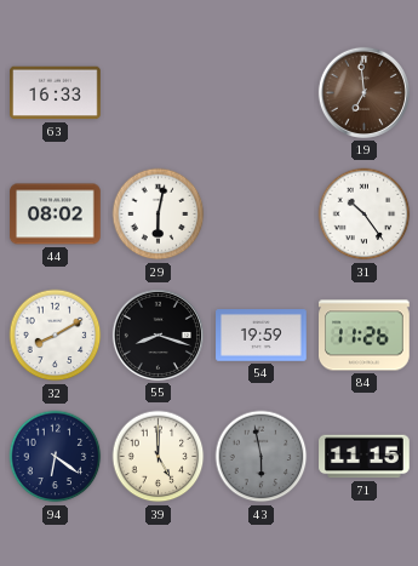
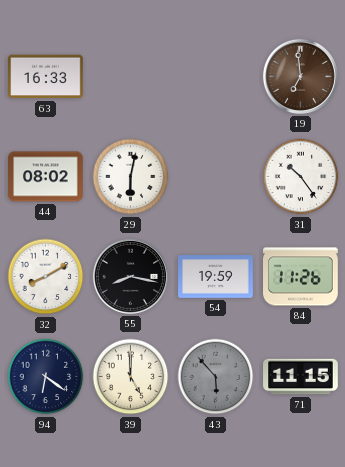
55: 8:18 -> 8:17 (130, 276)
43: 5:58 -> 5:53 (216, 377)
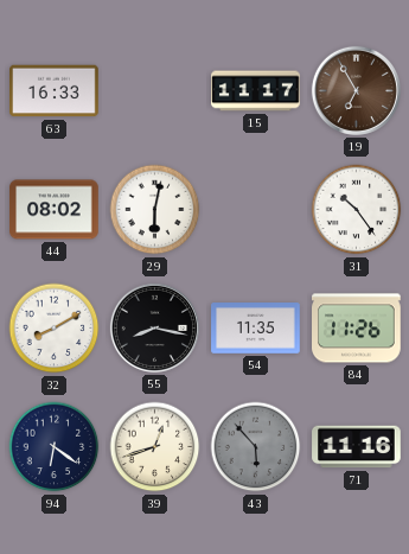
15: none -> 11:17 (256, 91)
19: 6:59 -> 6:55 (356, 90)
54: 19:59 -> 11:35 (256, 329)
39: 5:00 -> 12:42 (155, 447)
71: 11:15 -> 11:16 (357, 447)
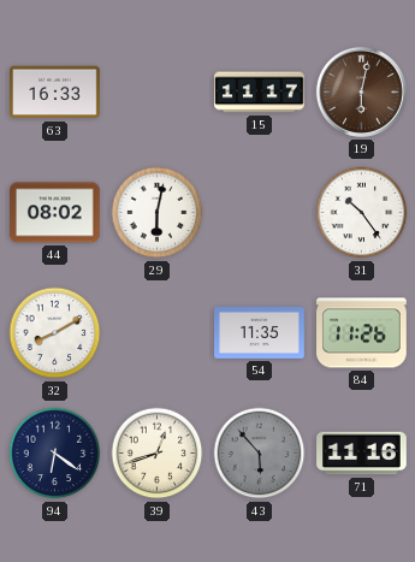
19: 6:55 -> 6:02 (361, 91)
55: 8:17 -> none (154, 327)
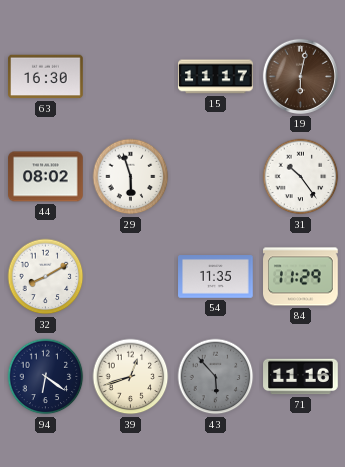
63: 16:33 -> 16:30 (46, 77)
29: 6:02 -> 5:57 (131, 177)
84: 11:26 -> 11:29 (301, 277)
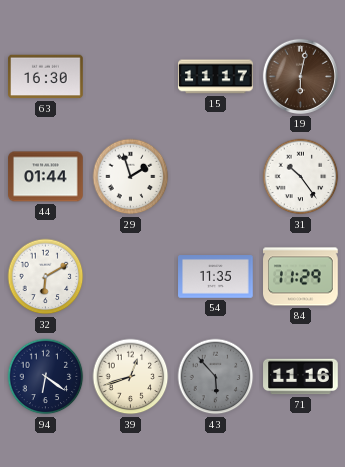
44: 08:02 -> 01:44 (46, 177)
29: 5:57 -> 1:57 (131, 177)
32: 8:10 -> 6:10 (46, 277)
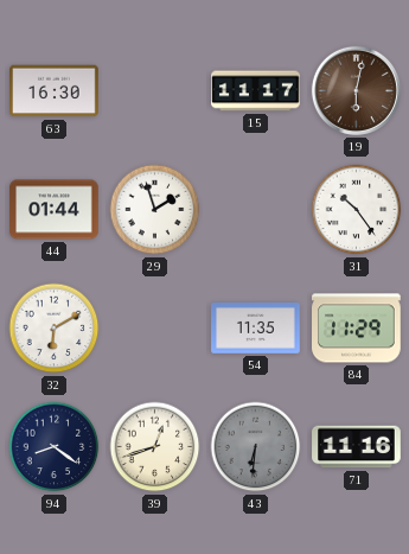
94: 6:21 -> 8:21 (55, 447)
43: 5:53 -> 6:31 (256, 447)
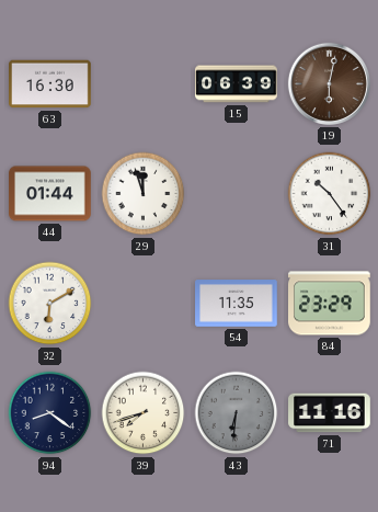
15: 11:17 -> 06:39 (237, 84)
29: 1:57 -> 11:57 (144, 194)
84: 11:29 -> 23:29 (330, 304)
39: 12:42 -> 7:42 (144, 413)
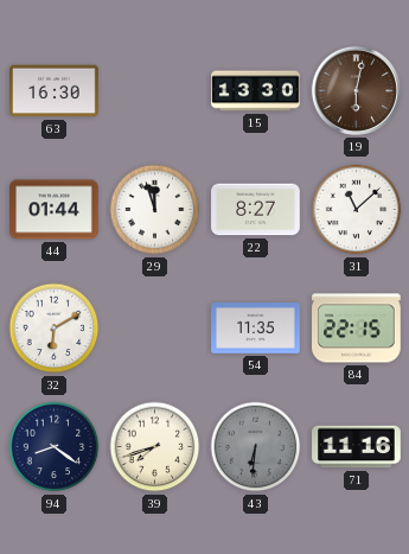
15: 06:39 -> 13:30 (256, 91)
22: none -> 8:27 (256, 210)
31: 10:24 -> 11:08 (357, 210)
84: 23:29 -> 22:15 (357, 329)
